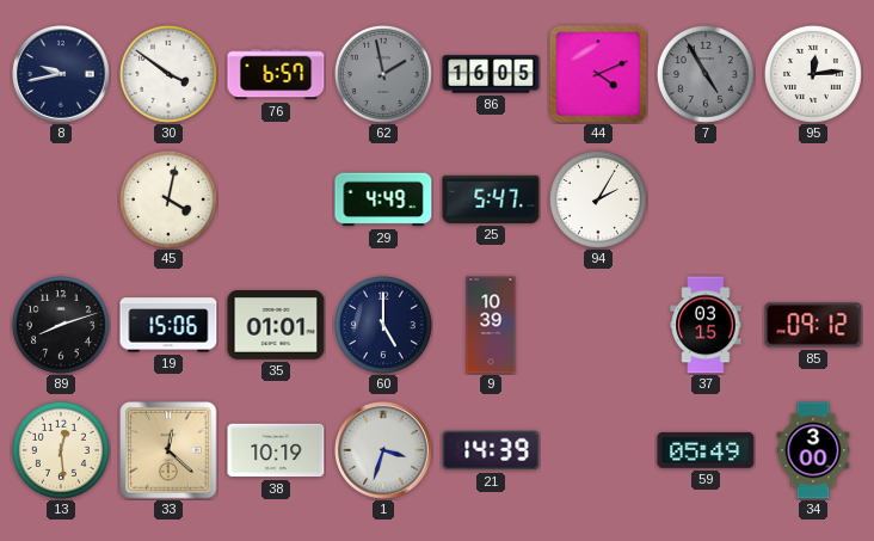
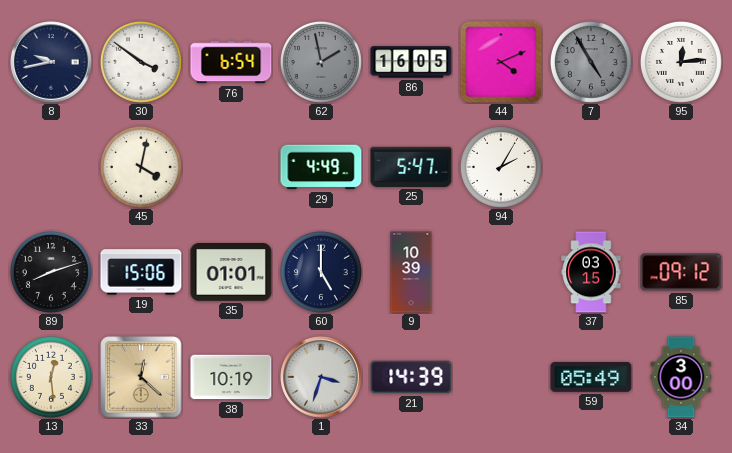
76: 6:57 -> 6:54 (231, 62)
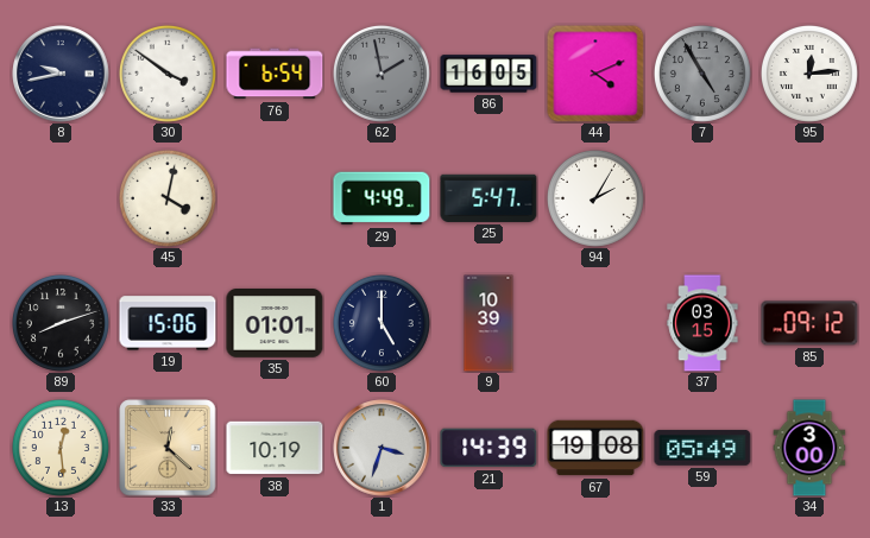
67: none -> 19:08 (595, 448)
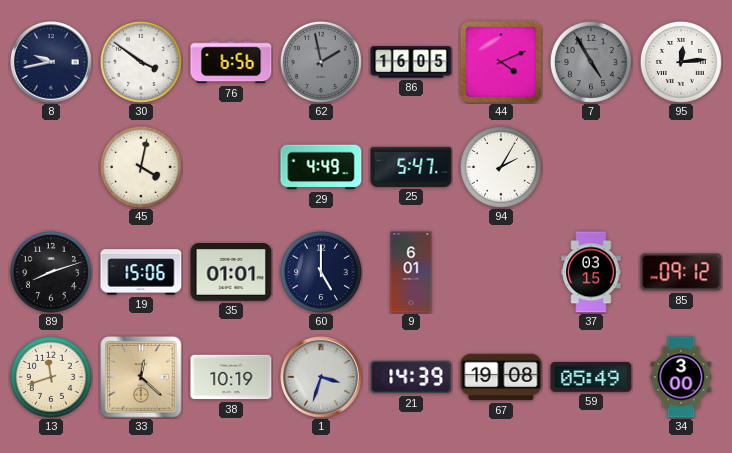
76: 6:54 -> 6:56 (231, 62)
9: 10:39 -> 6:01 (411, 272)
13: 12:29 -> 11:42 (51, 377)
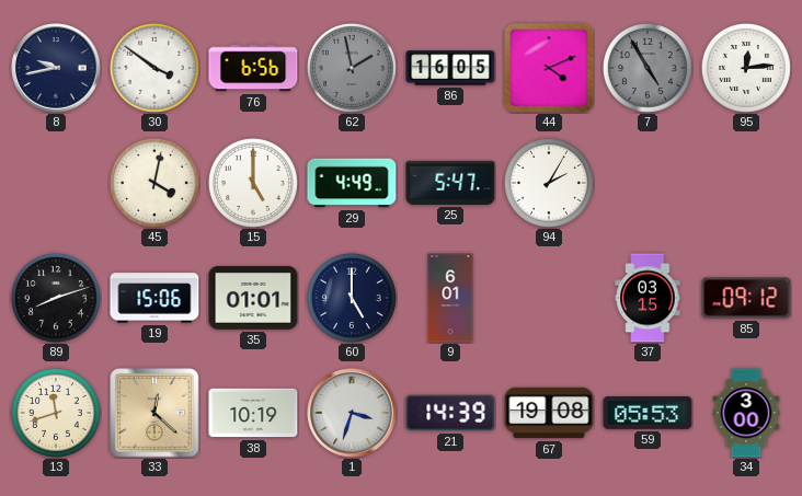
15: none -> 5:00 (253, 183)
59: 05:49 -> 05:53 (648, 413)
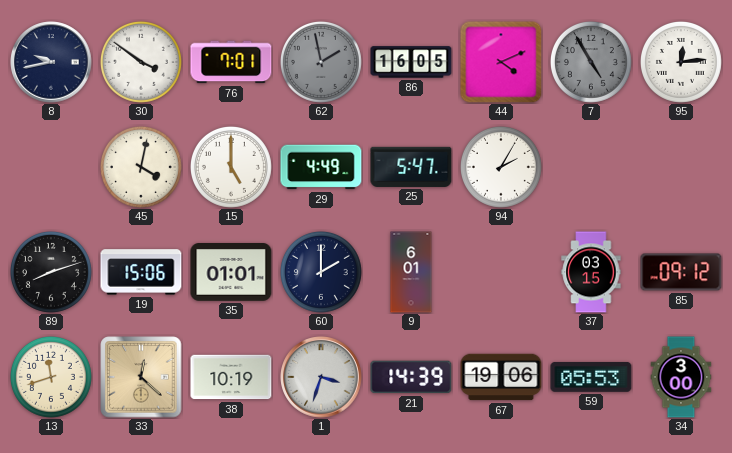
76: 6:56 -> 7:01 (231, 62)
60: 5:00 -> 2:00 (321, 272)
67: 19:08 -> 19:06 (501, 377)
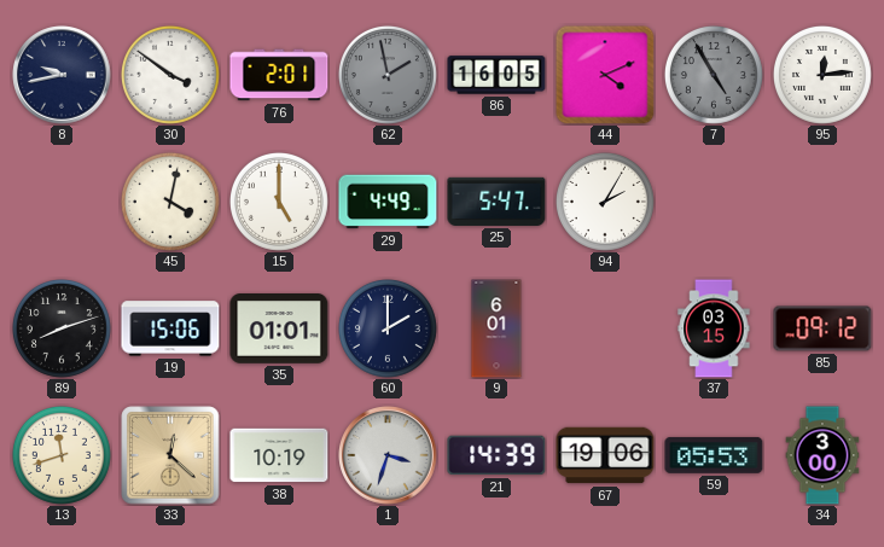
76: 7:01 -> 2:01 (279, 75)
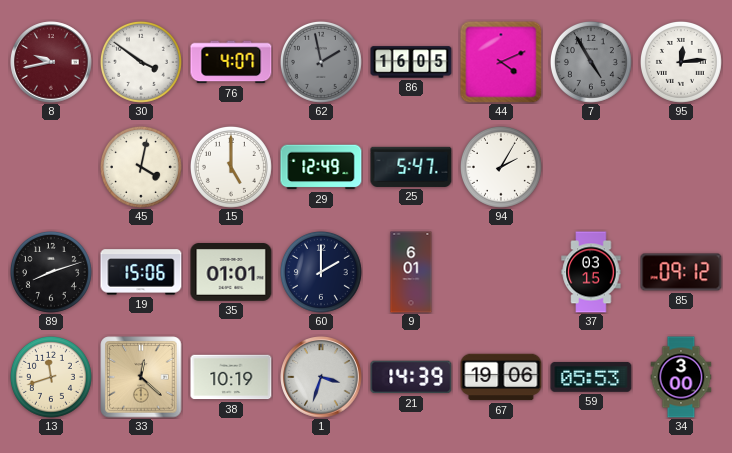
8 dial: navy -> burgundy (51, 62)
76: 2:01 -> 4:07 (231, 62)
29: 4:49 -> 12:49 (321, 167)
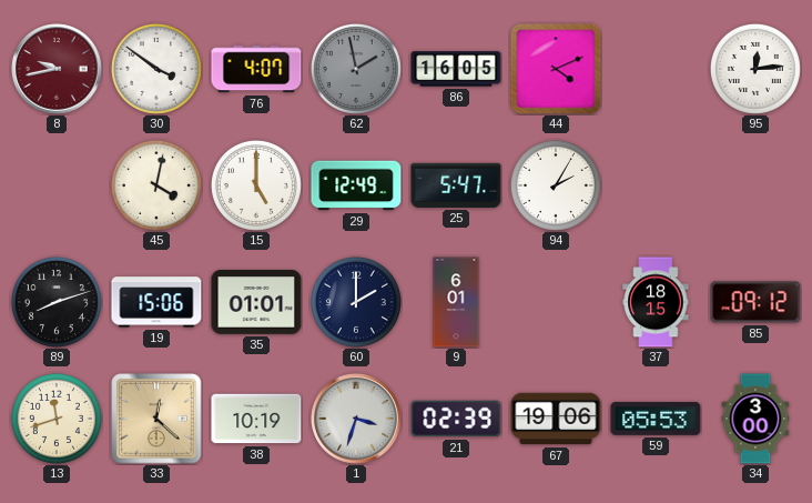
7: 4:55 -> none (591, 62)
37: 03:15 -> 18:15 (656, 302)
21: 14:39 -> 02:39 (456, 419)
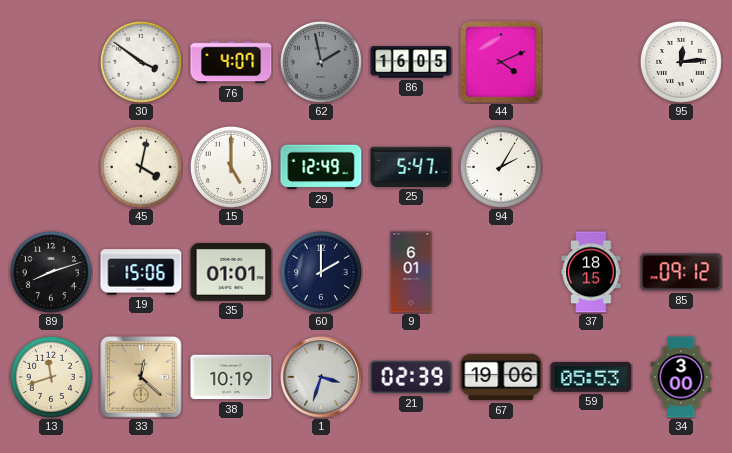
8: 9:43 -> none (57, 69)
